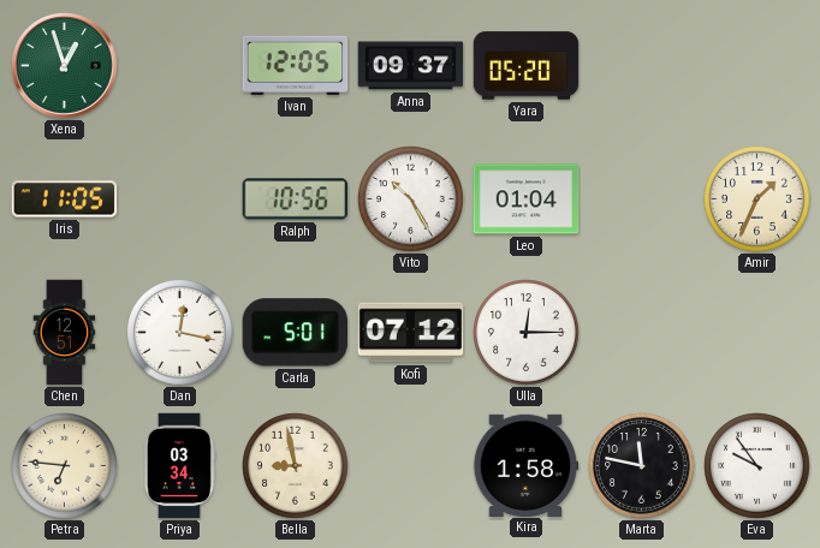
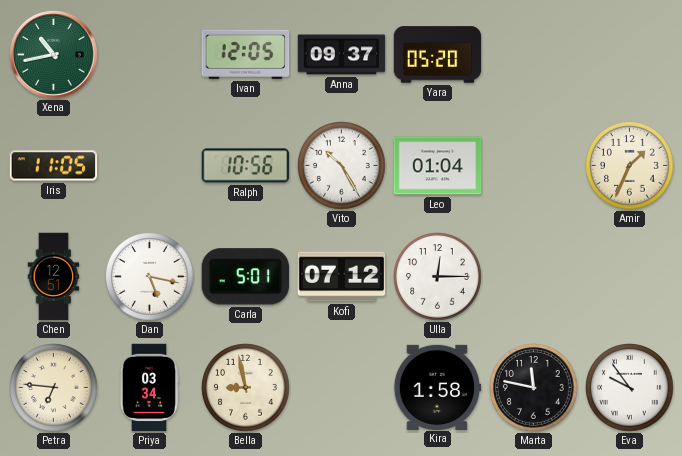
Xena: 12:57 -> 10:43 (54, 55)
Dan: 12:17 -> 5:17 (150, 277)
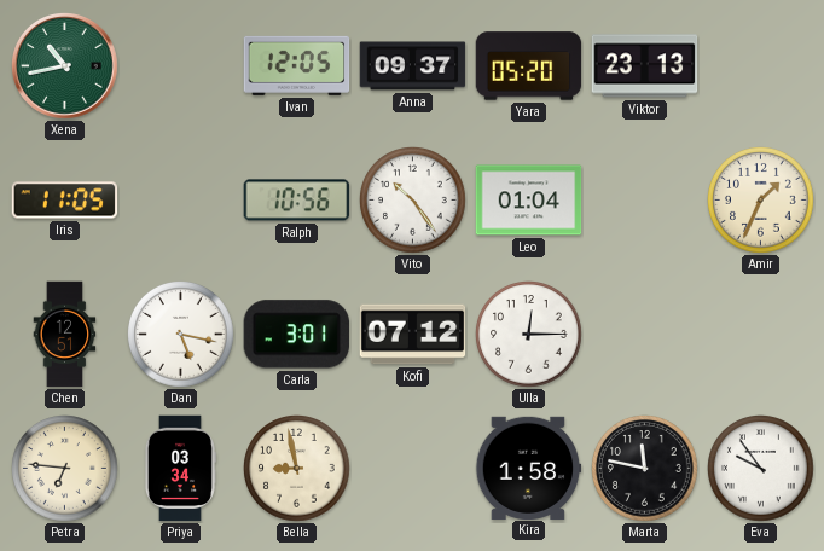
Viktor: none -> 23:13 (645, 66)
Vito: 10:25 -> 10:24 (413, 201)
Carla: 5:01 -> 3:01 (296, 335)
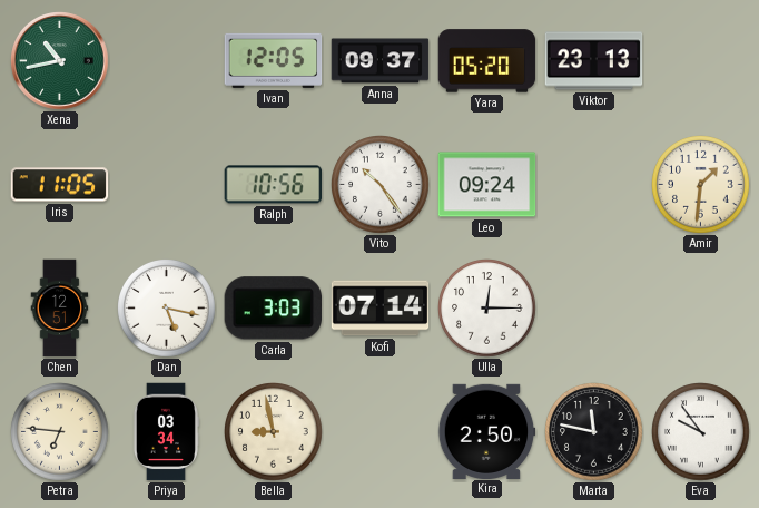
Leo: 01:04 -> 09:24 (487, 185)
Amir: 1:34 -> 1:31 (701, 185)
Carla: 3:01 -> 3:03 (273, 309)
Kofi: 07:12 -> 07:14 (381, 309)
Kira: 1:58 -> 2:50 (486, 431)
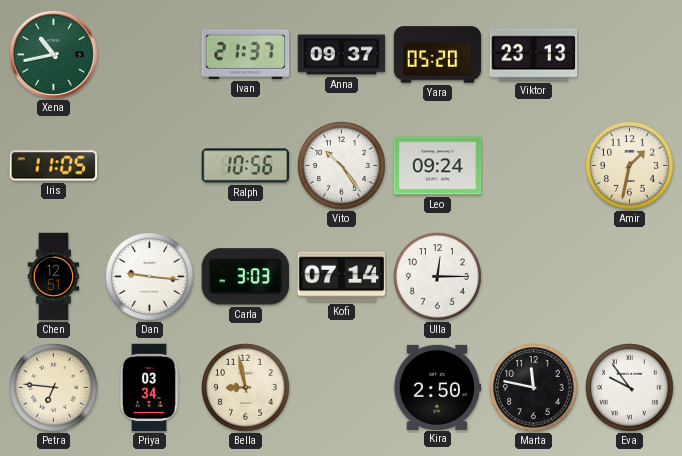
Ivan: 12:05 -> 21:37 (246, 54)
Amir: 1:31 -> 1:32 (630, 166)
Dan: 5:17 -> 9:16 (150, 277)
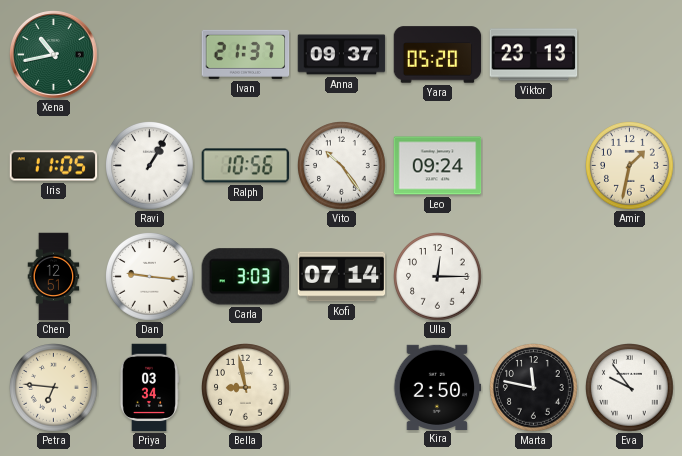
Ravi: none -> 1:05 (150, 166)
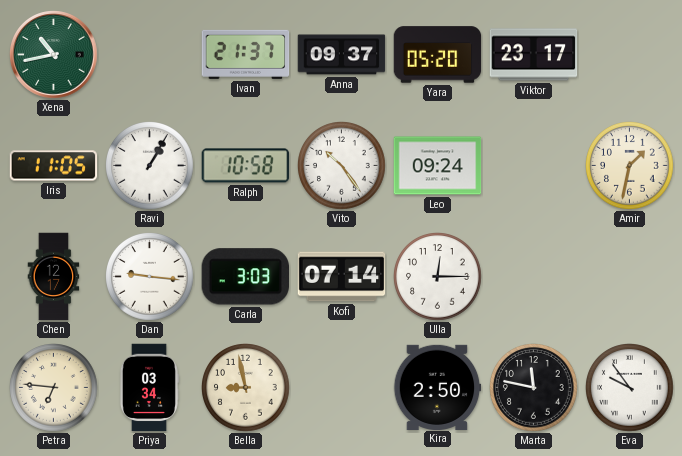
Viktor: 23:13 -> 23:17 (534, 55)
Ralph: 10:56 -> 10:58 (246, 166)
Chen: 12:51 -> 12:17 (54, 277)
